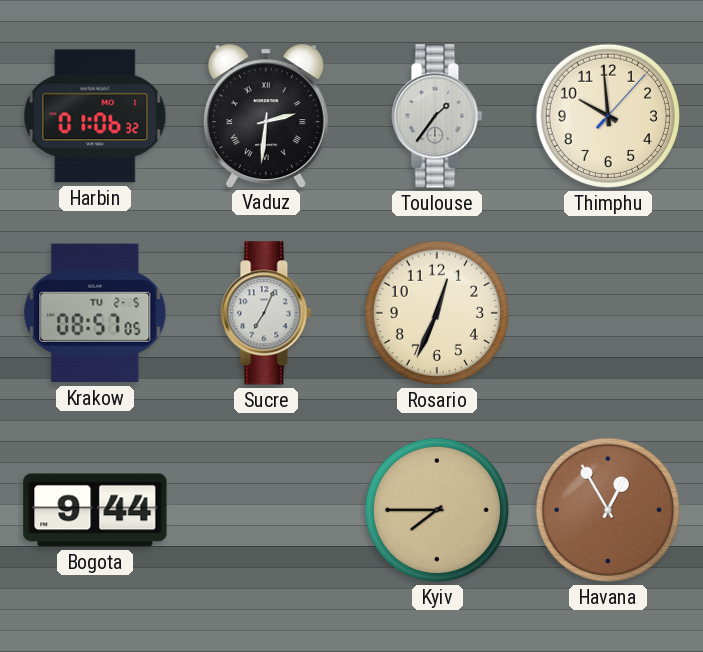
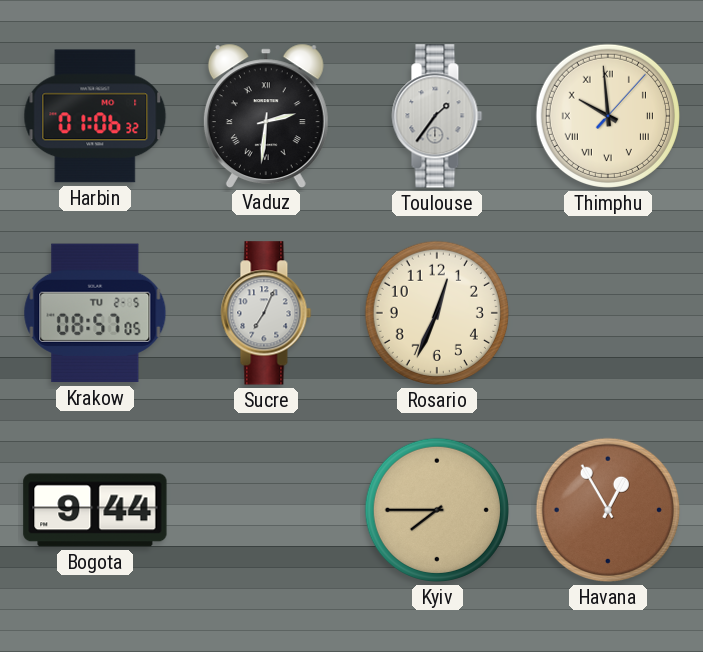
Thimphu numerals: Arabic -> Roman (608, 116)
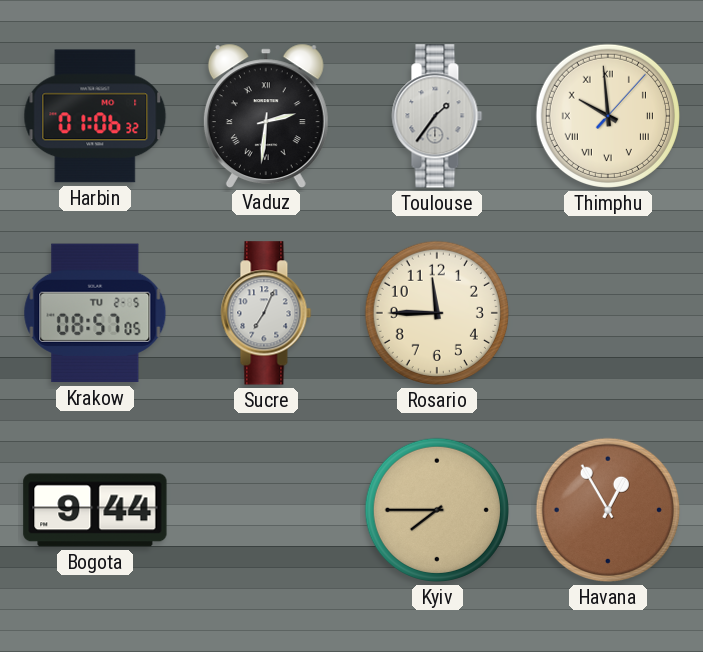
Rosario: 12:34 -> 11:45 (437, 313)
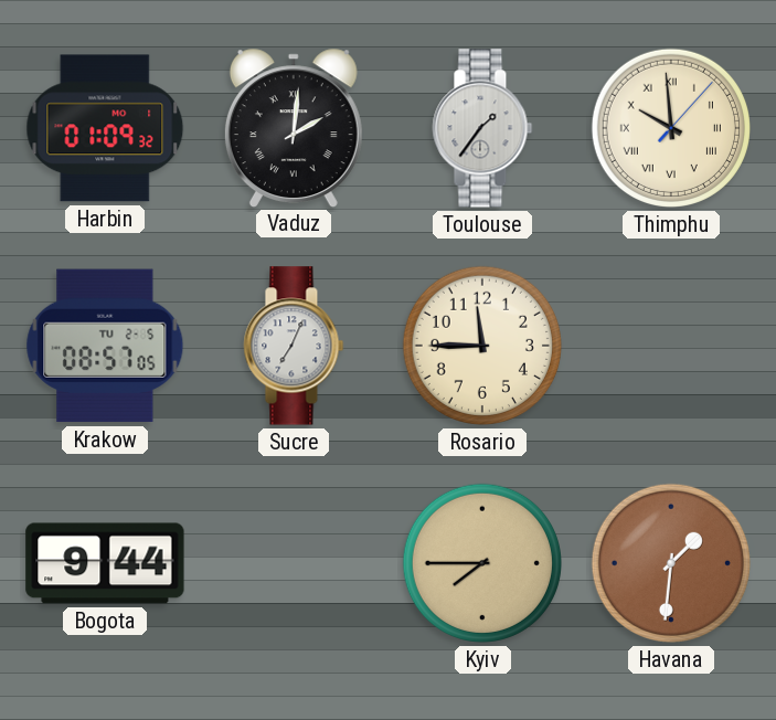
Harbin: 01:06 -> 01:09 (105, 128)
Vaduz: 2:31 -> 2:01 (294, 127)
Havana: 12:55 -> 1:31 (671, 563)
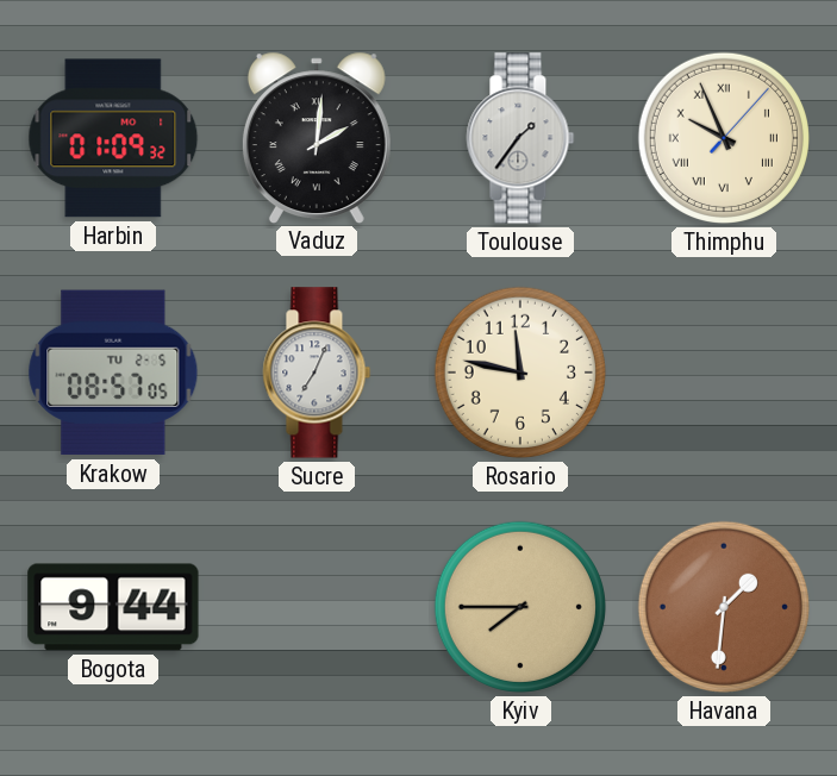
Thimphu: 9:59 -> 9:56 (724, 138)
Rosario: 11:45 -> 11:47 (520, 373)
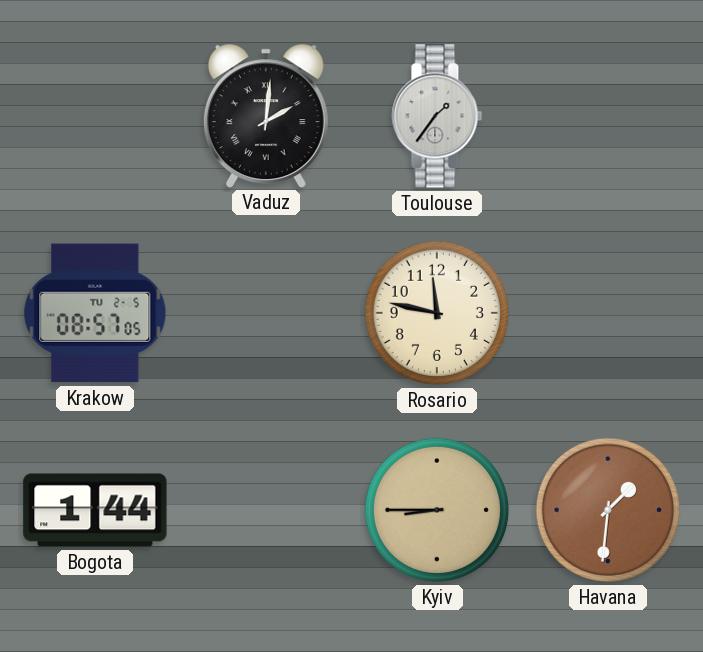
Harbin: 01:09 -> none (113, 138)
Thimphu: 9:56 -> none (724, 138)
Sucre: 7:04 -> none (317, 373)
Bogota: 9:44 -> 1:44 (95, 510)
Kyiv: 7:45 -> 8:45 (437, 510)
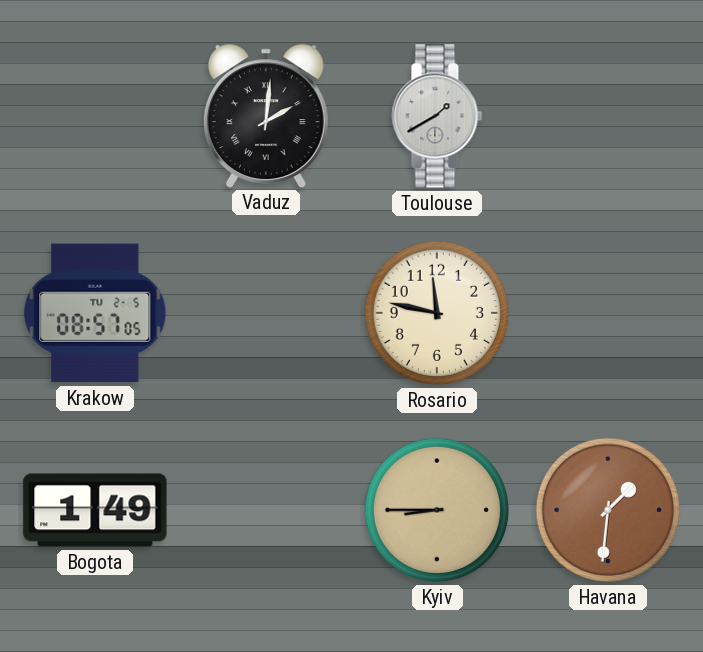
Toulouse: 1:36 -> 1:40 (437, 116)
Bogota: 1:44 -> 1:49 (95, 510)
